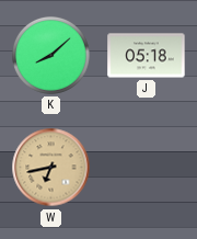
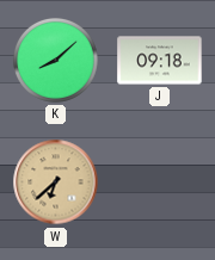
J: 05:18 -> 09:18 (160, 61)
W: 6:43 -> 6:38 (56, 182)
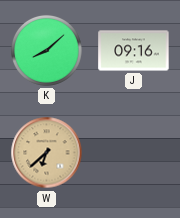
J: 09:18 -> 09:16 (134, 51)
